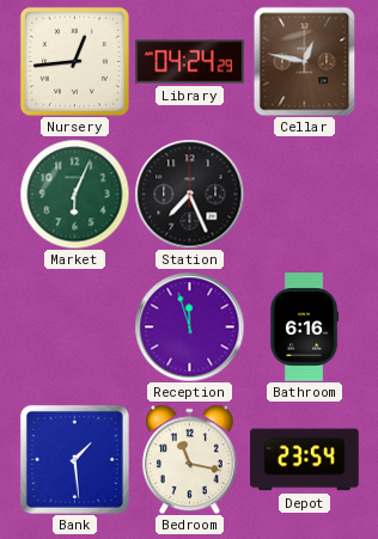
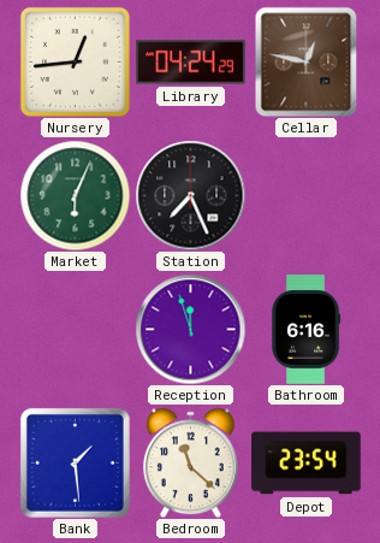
Bedroom: 11:17 -> 11:22 (190, 462)
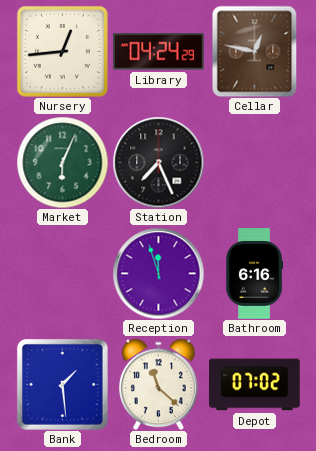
Depot: 23:54 -> 07:02 (255, 385)
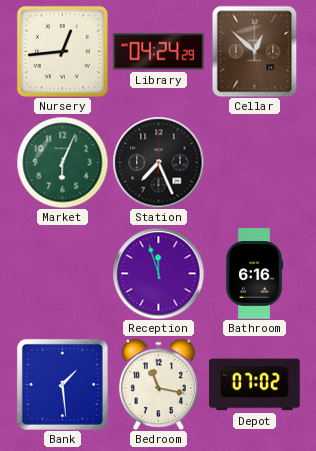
Cellar: 12:47 -> 12:52 (255, 51)
Bedroom: 11:22 -> 11:17 (158, 384)
